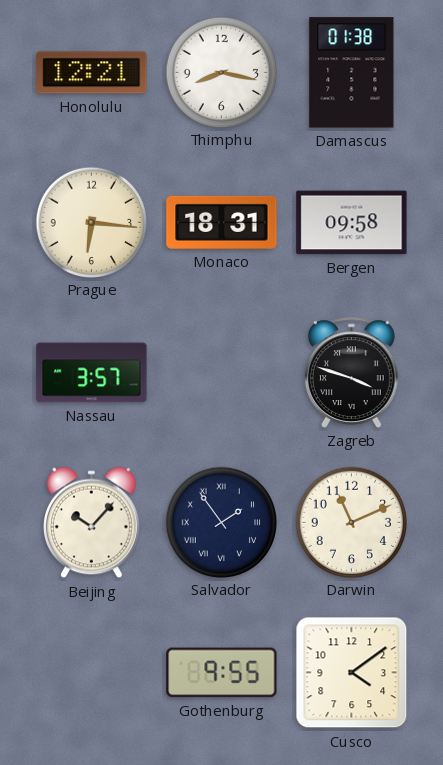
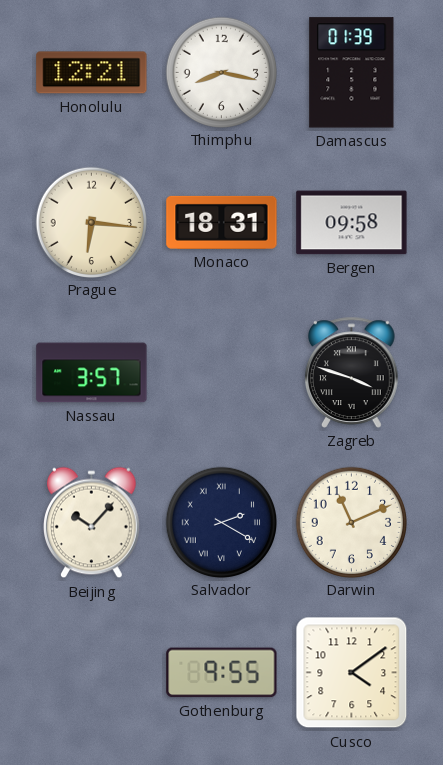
Damascus: 01:38 -> 01:39 (352, 73)
Salvador: 1:54 -> 2:20 (221, 522)
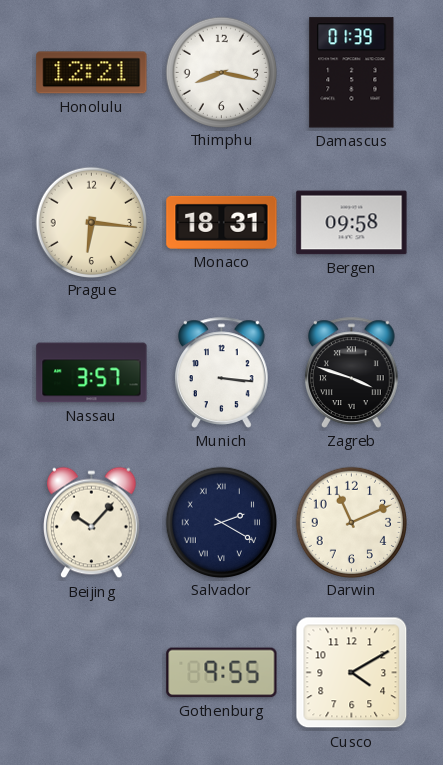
Munich: none -> 3:16 (222, 372)
Cusco: 4:09 -> 4:10 (352, 673)
